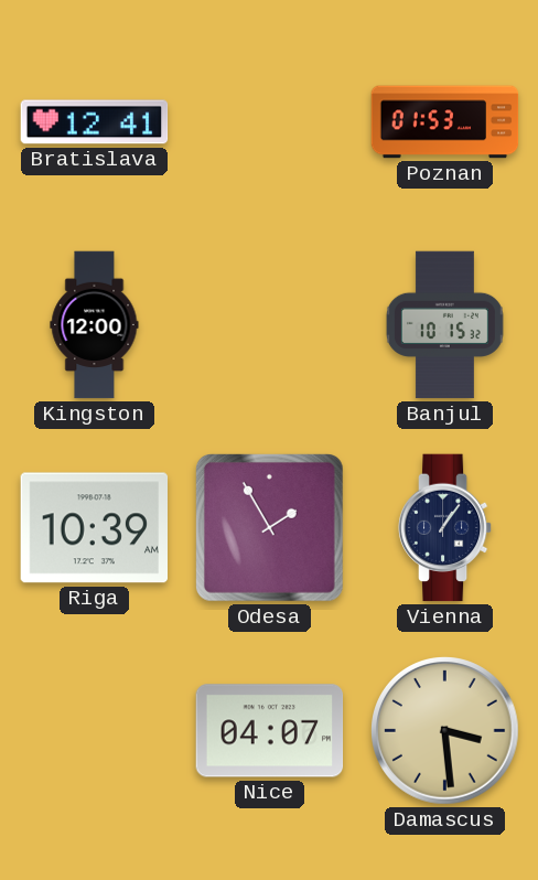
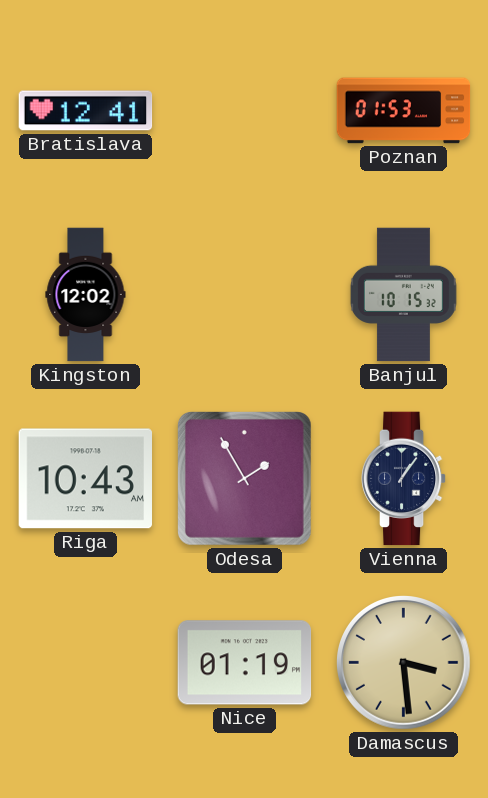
Kingston: 12:00 -> 12:02 (86, 295)
Riga: 10:39 -> 10:43 (86, 479)
Nice: 04:07 -> 01:19 (245, 663)
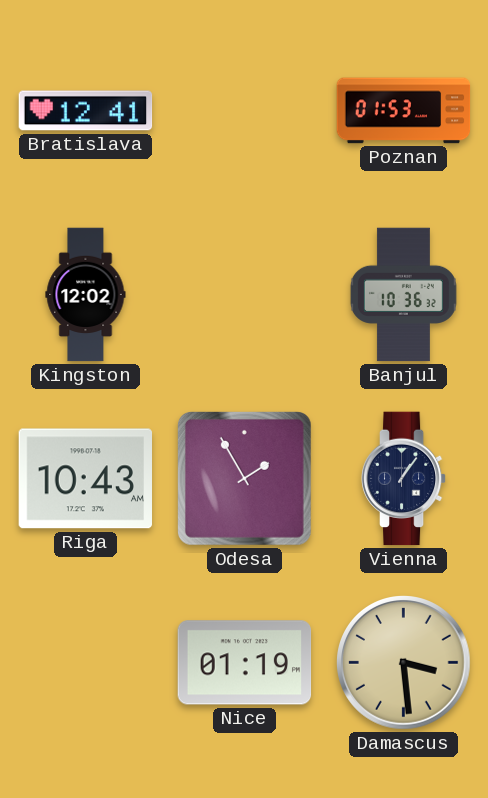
Banjul: 10:15 -> 10:36 (403, 295)
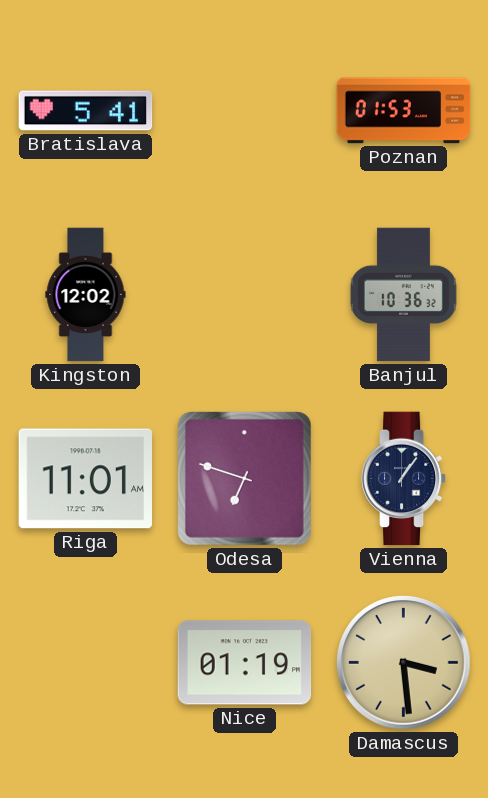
Bratislava: 12:41 -> 5:41 (86, 111)
Riga: 10:43 -> 11:01 (86, 479)
Odesa: 1:55 -> 6:48 (244, 478)
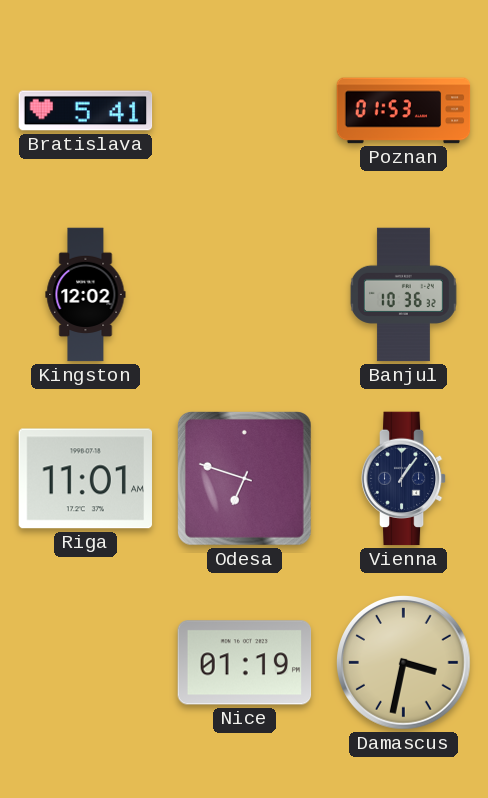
Damascus: 3:29 -> 3:32 (404, 663)
